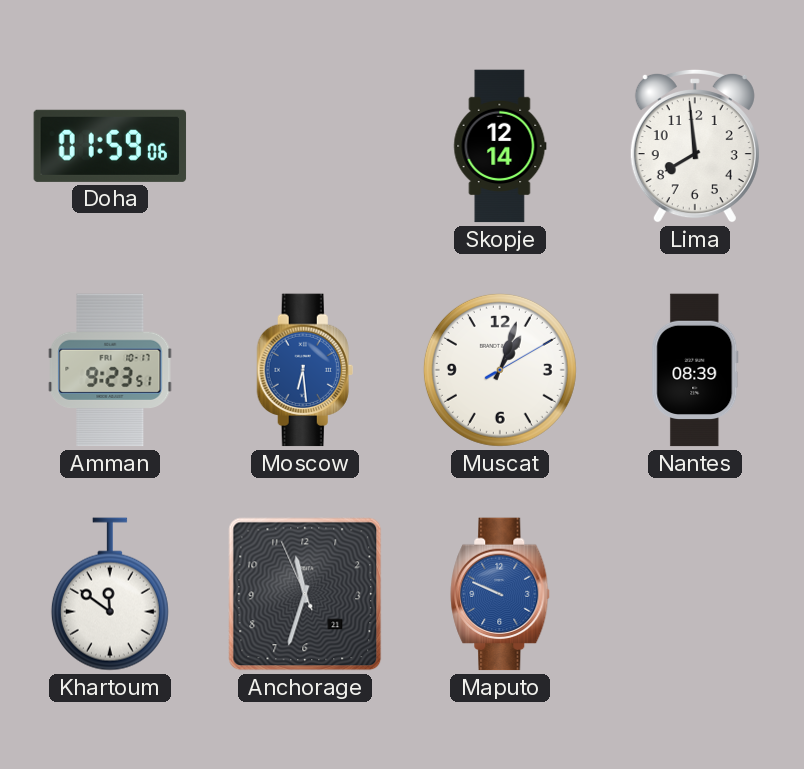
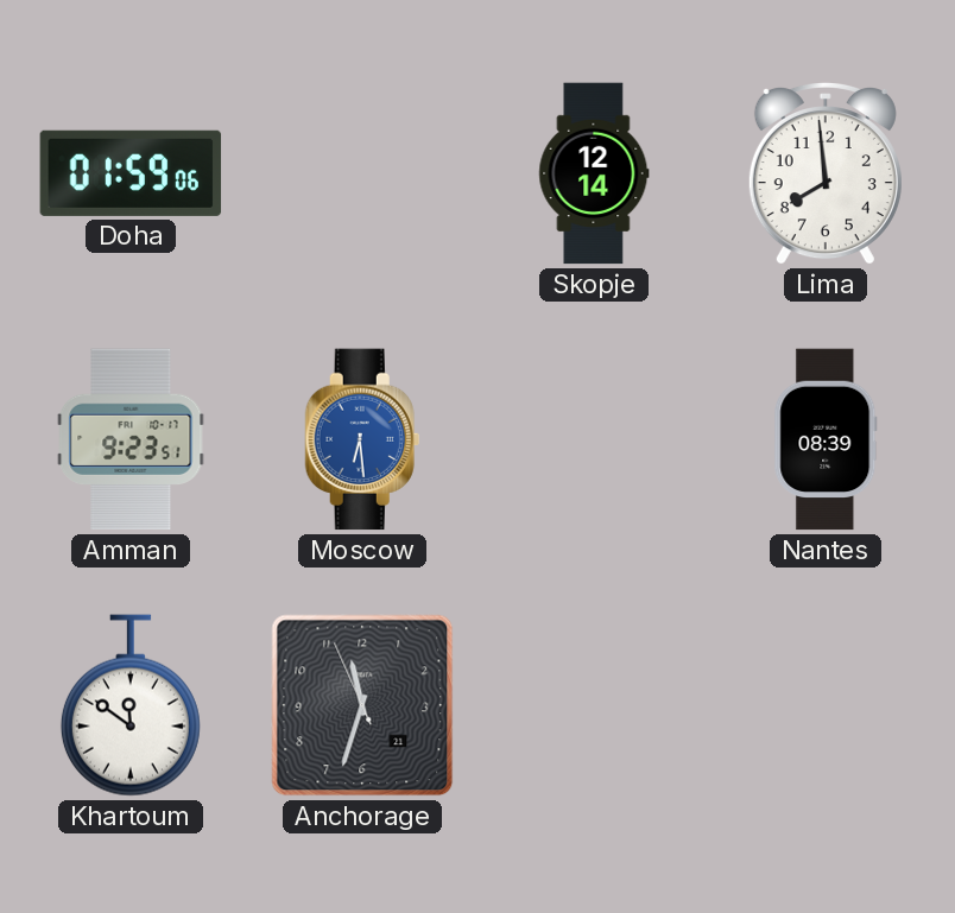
Muscat: 1:03 -> none (500, 370)
Maputo: 9:49 -> none (500, 594)
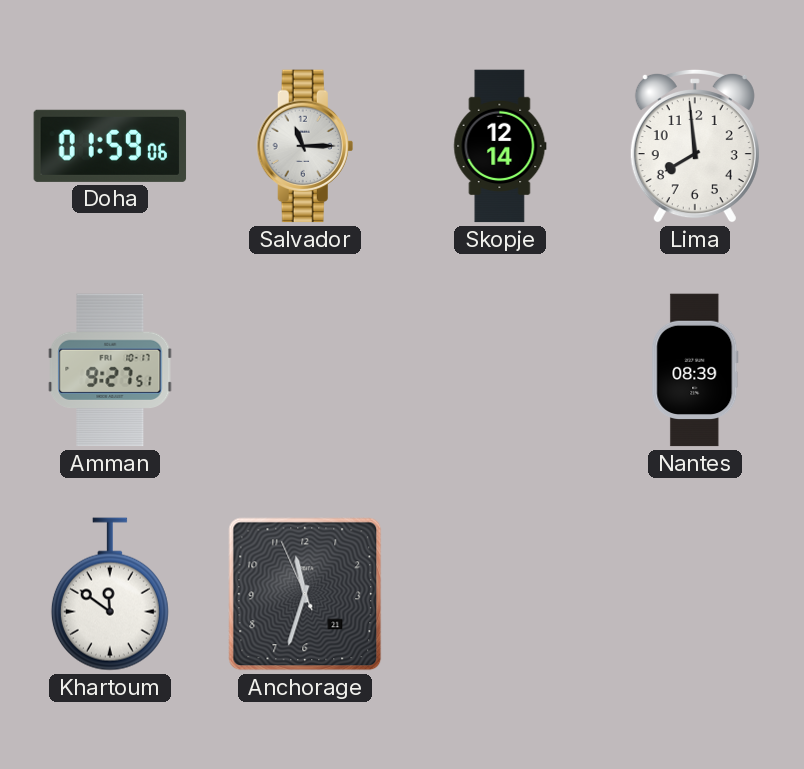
Salvador: none -> 11:15 (305, 146)
Amman: 9:23 -> 9:27 (110, 370)
Moscow: 6:29 -> none (362, 439)
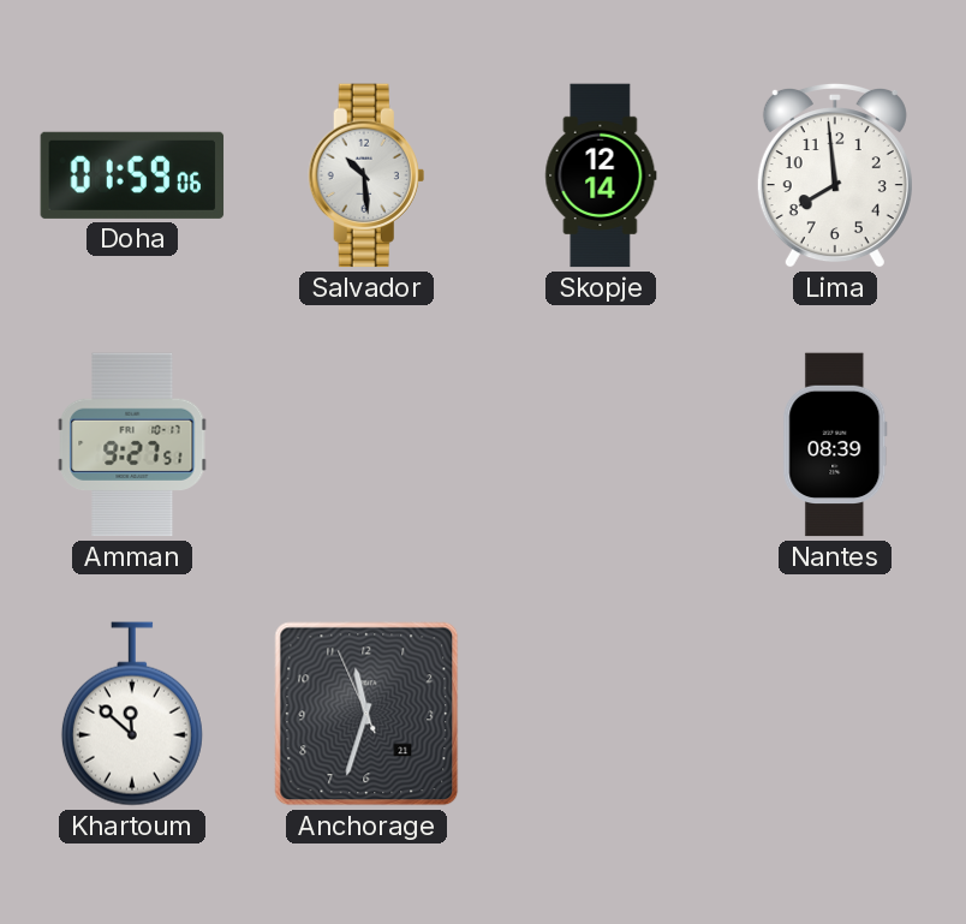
Salvador: 11:15 -> 10:29 (366, 175)
Khartoum: 11:51 -> 11:52 (132, 714)
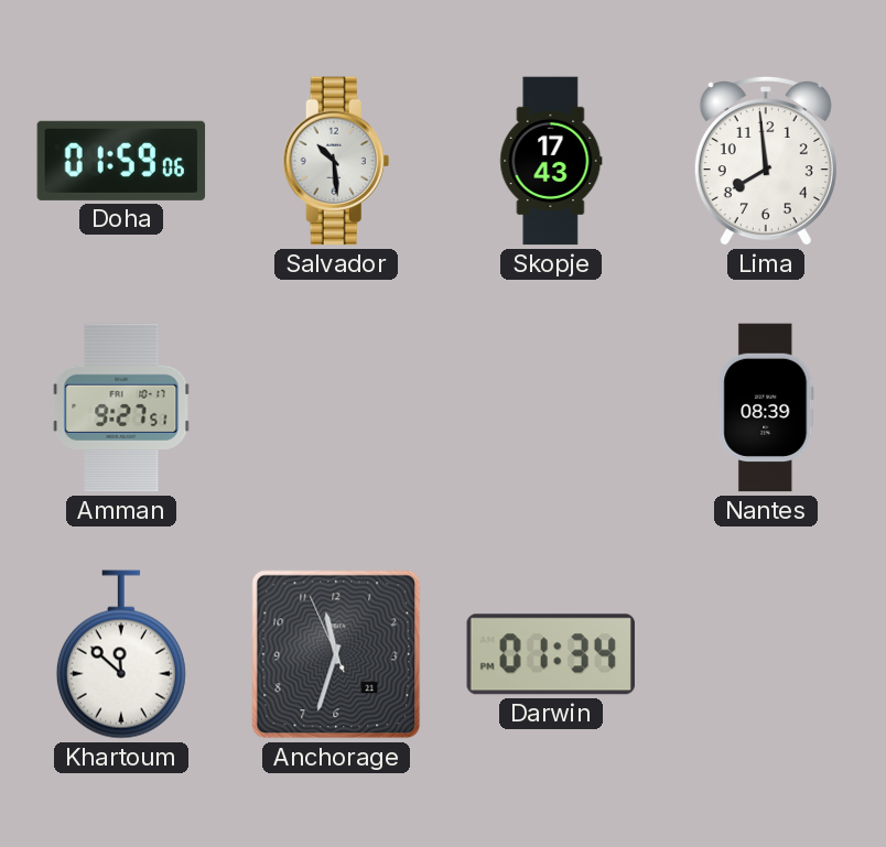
Skopje: 12:14 -> 17:43 (551, 161)
Darwin: none -> 01:34 (551, 654)
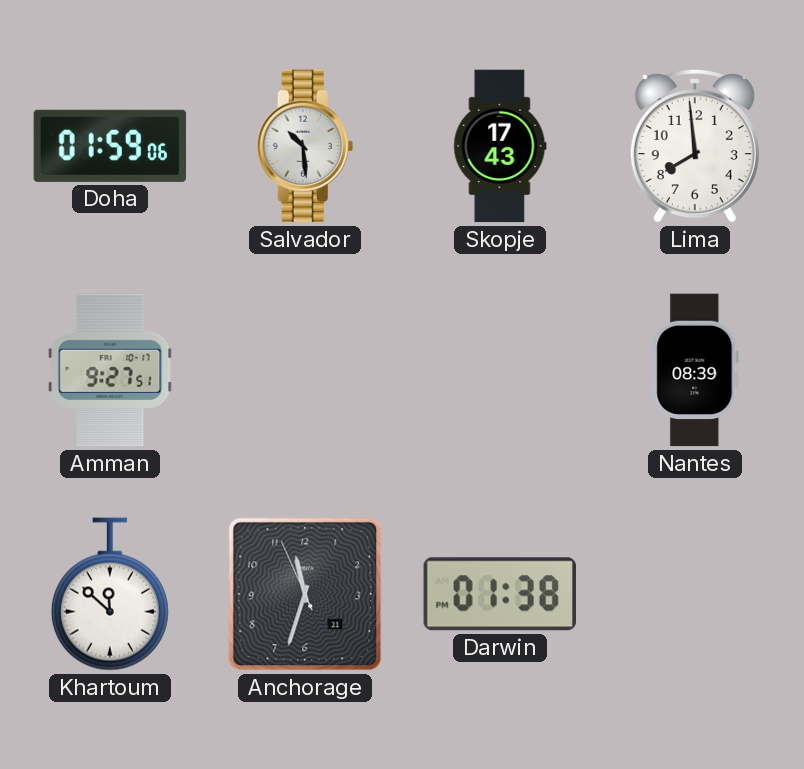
Darwin: 01:34 -> 01:38 (500, 594)
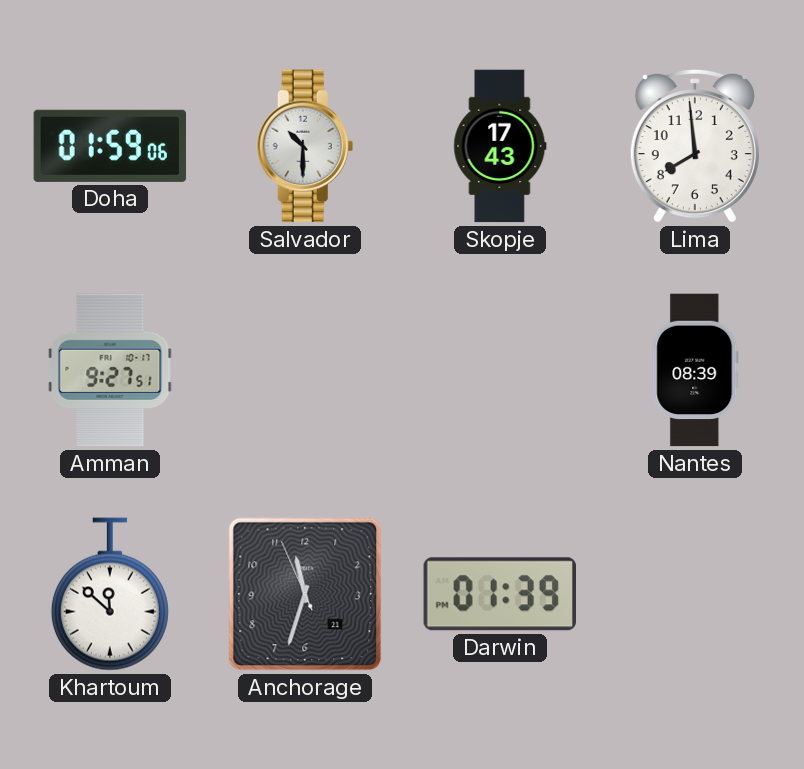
Salvador: 10:29 -> 10:30 (305, 146)
Darwin: 01:38 -> 01:39 (500, 594)
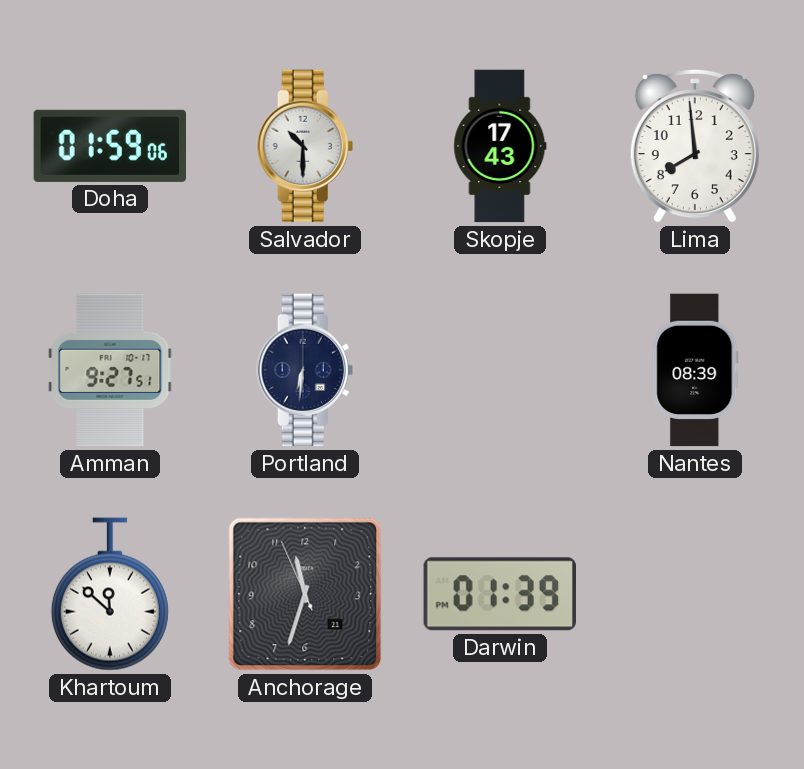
Portland: none -> 6:31 (305, 370)
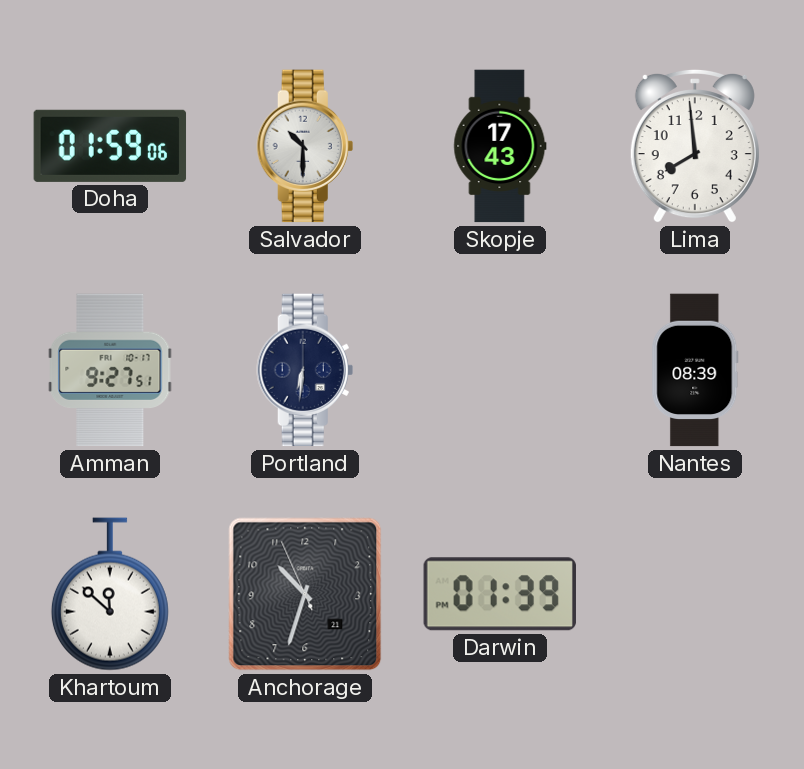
Anchorage: 11:32 -> 10:32 (305, 594)
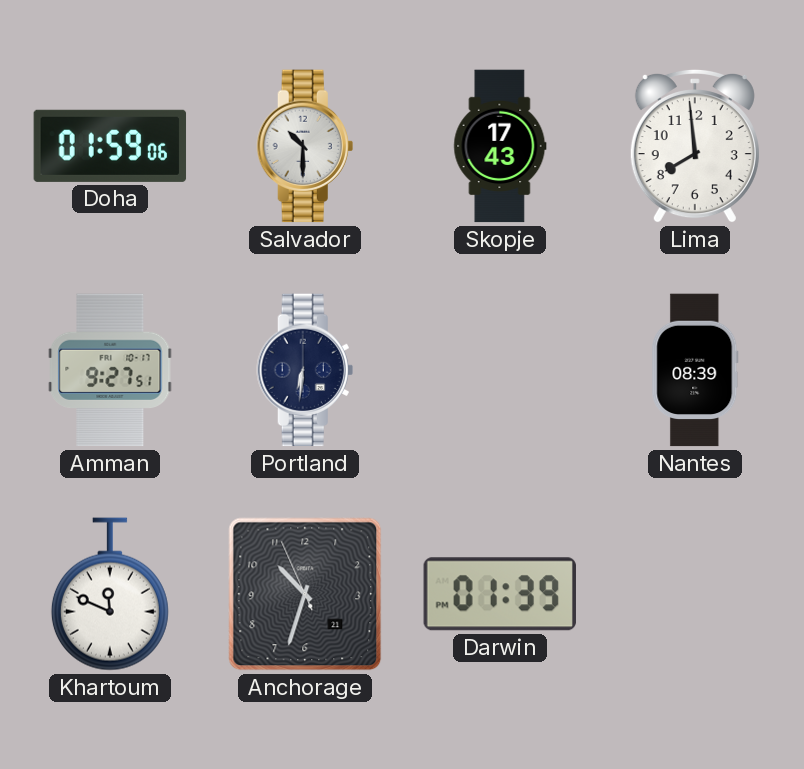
Khartoum: 11:52 -> 11:49 (110, 594)
